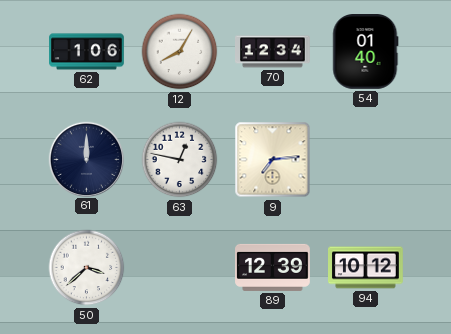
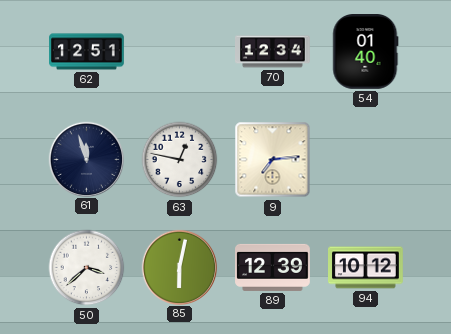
62: 1:06 -> 12:51 (87, 52)
12: 8:05 -> none (180, 52)
61: 12:00 -> 11:57 (86, 159)
85: none -> 6:02 (179, 267)
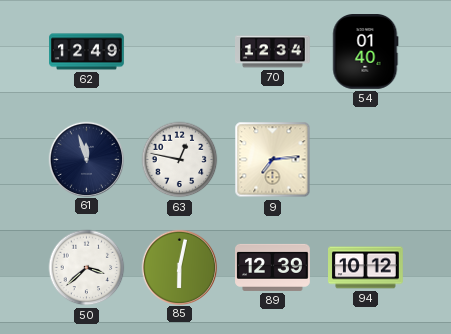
62: 12:51 -> 12:49 (87, 52)
